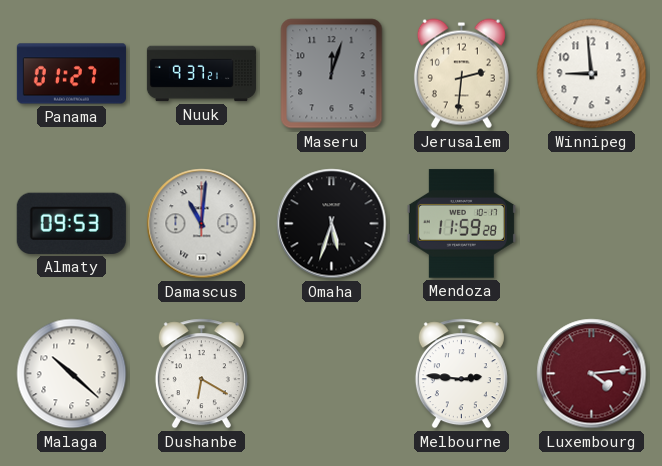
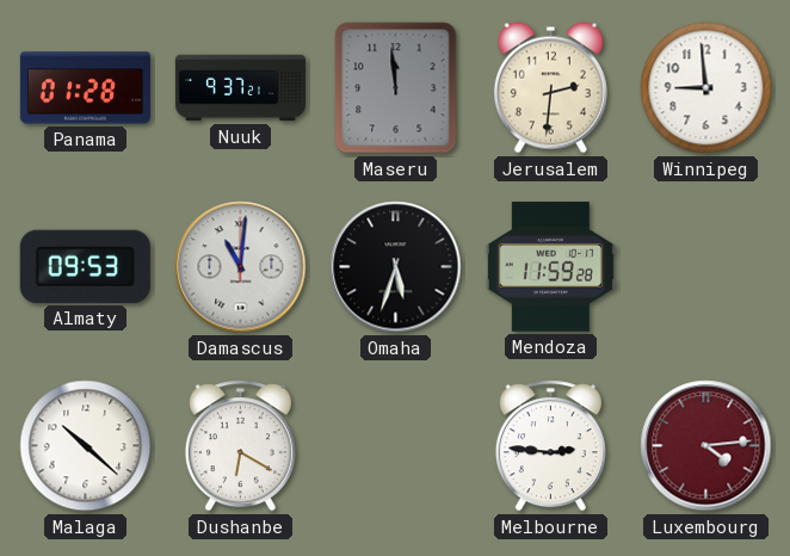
Panama: 01:27 -> 01:28 (85, 88)
Maseru: 12:03 -> 11:59 (396, 88)
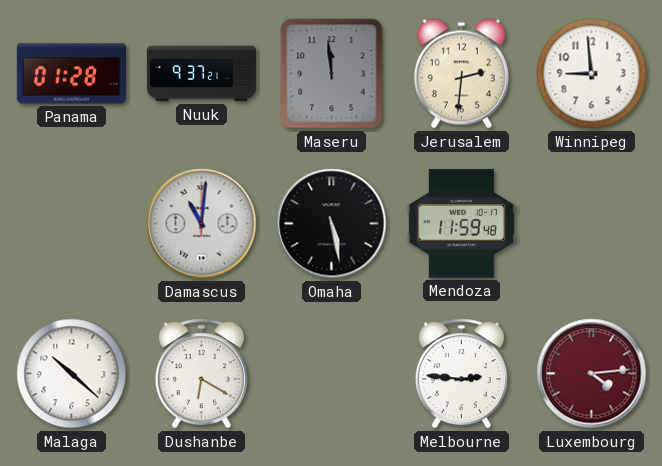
Almaty: 09:53 -> none (85, 266)
Omaha: 5:33 -> 5:28 (332, 224)
Mendoza: 11:59:28 -> 11:59:48 (461, 224)
